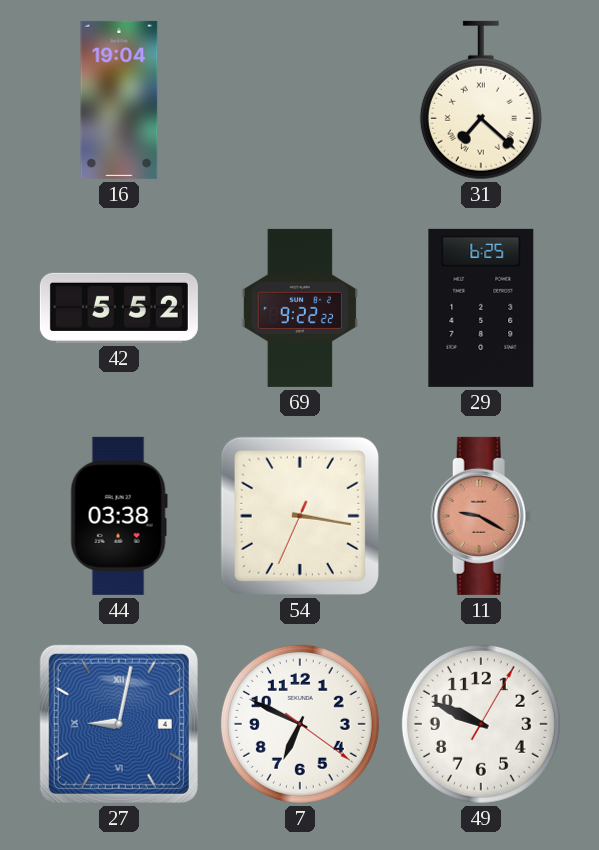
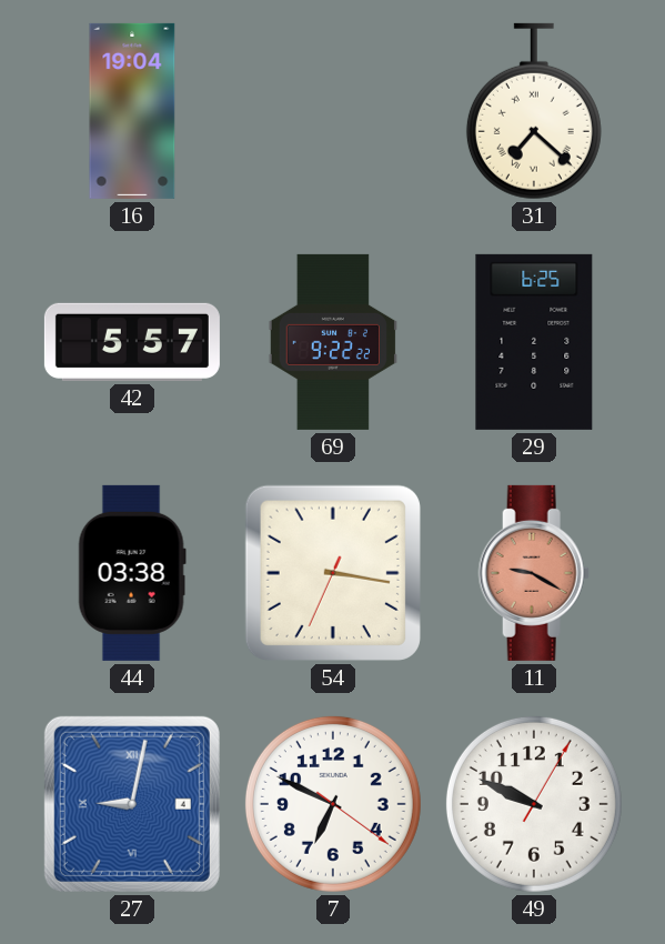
42: 5:52 -> 5:57 (132, 342)
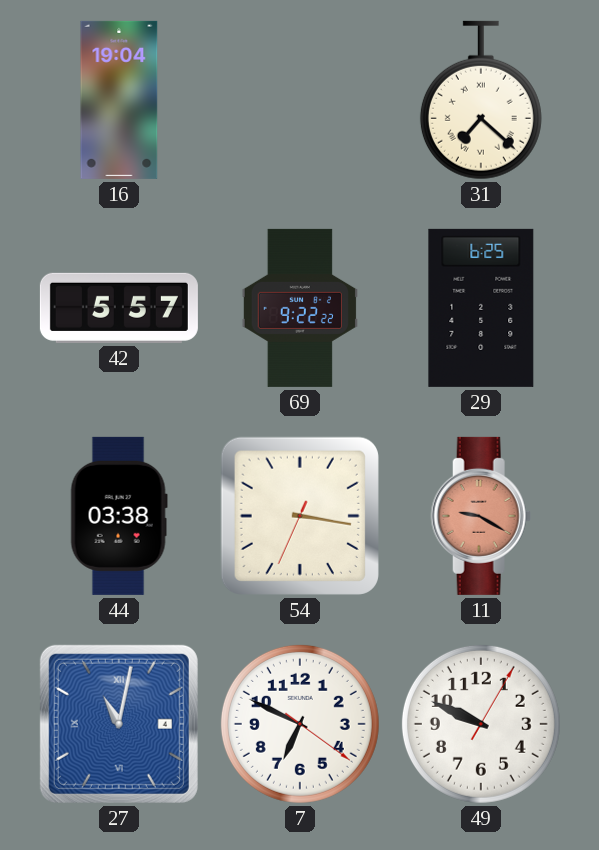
27: 9:02 -> 11:02 (119, 724)
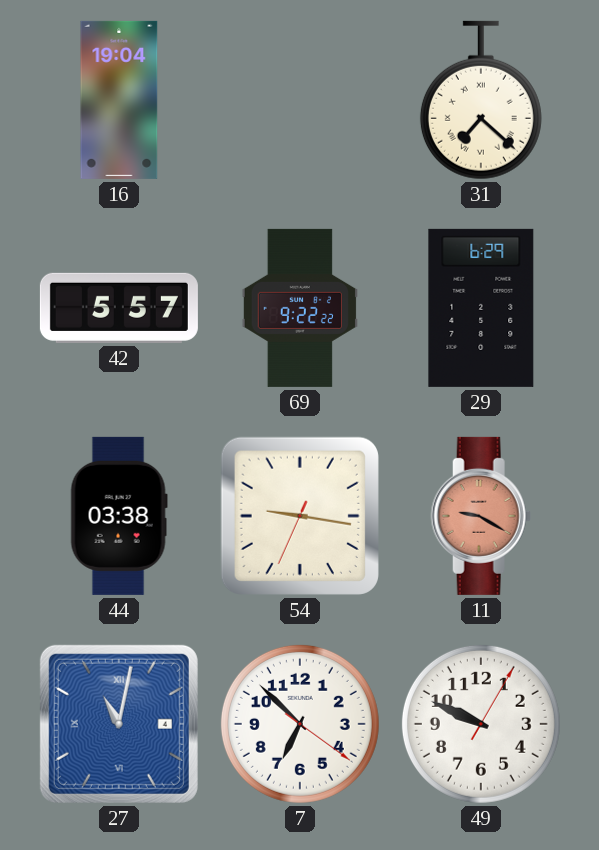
29: 6:25 -> 6:29 (481, 308)
54: 3:16 -> 9:16 (300, 516)
7: 6:49 -> 6:52 (300, 724)
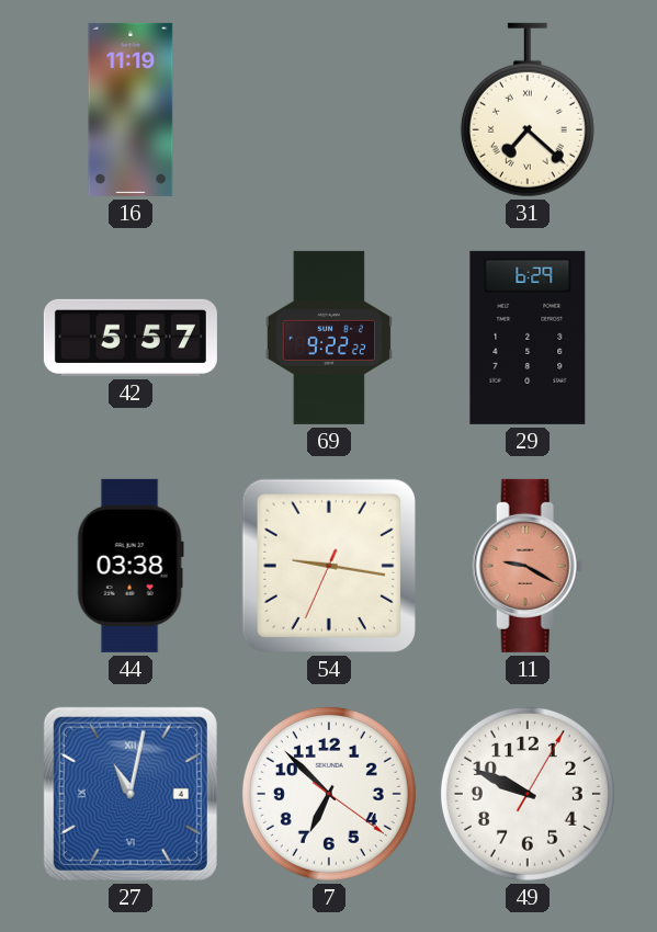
16: 19:04 -> 11:19 (131, 110)
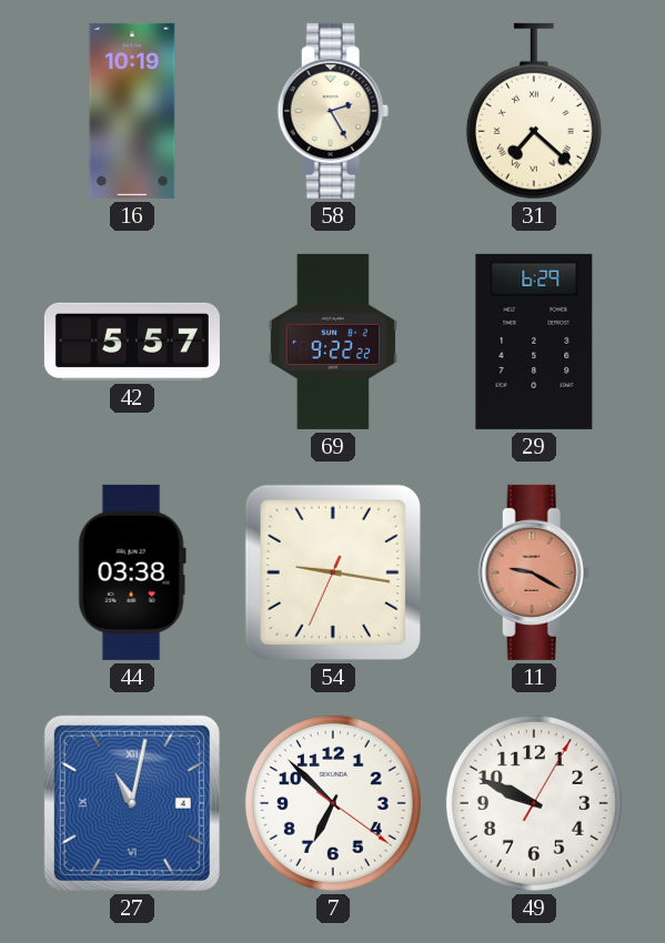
16: 11:19 -> 10:19 (132, 111)
58: none -> 2:25 (333, 111)
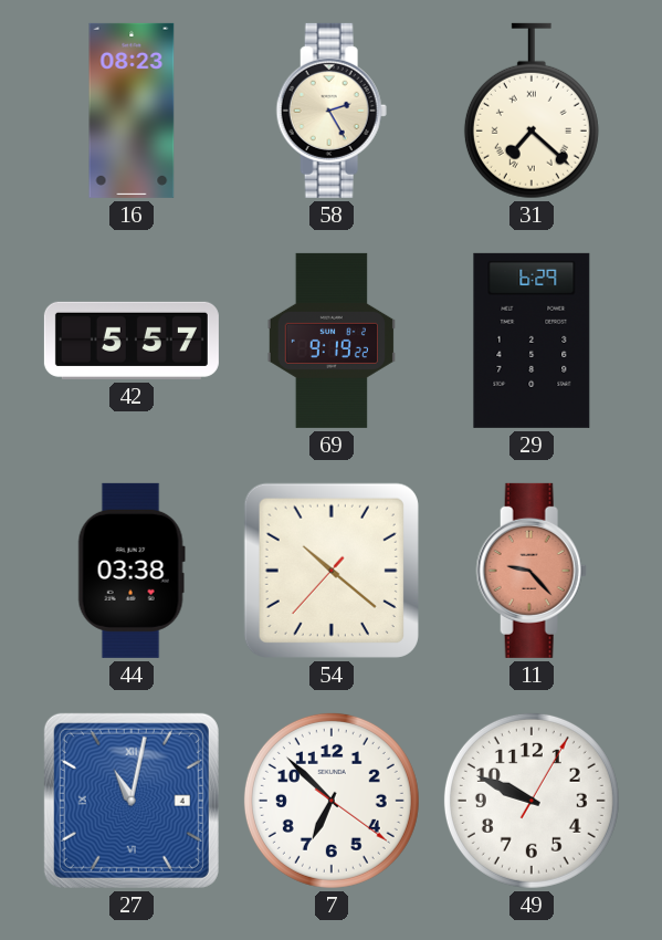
16: 10:19 -> 08:23 (132, 111)
69: 9:22 -> 9:19 (332, 341)
54: 9:16 -> 10:21 (332, 571)
11: 9:20 -> 9:23 (532, 571)
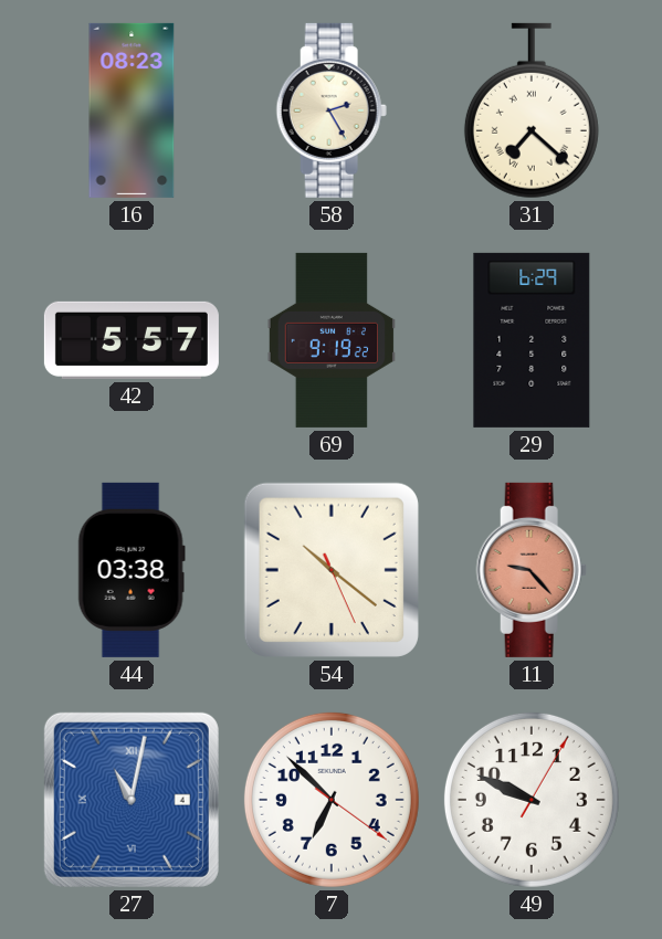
54: 10:21:37 -> 10:21:26 (332, 570)
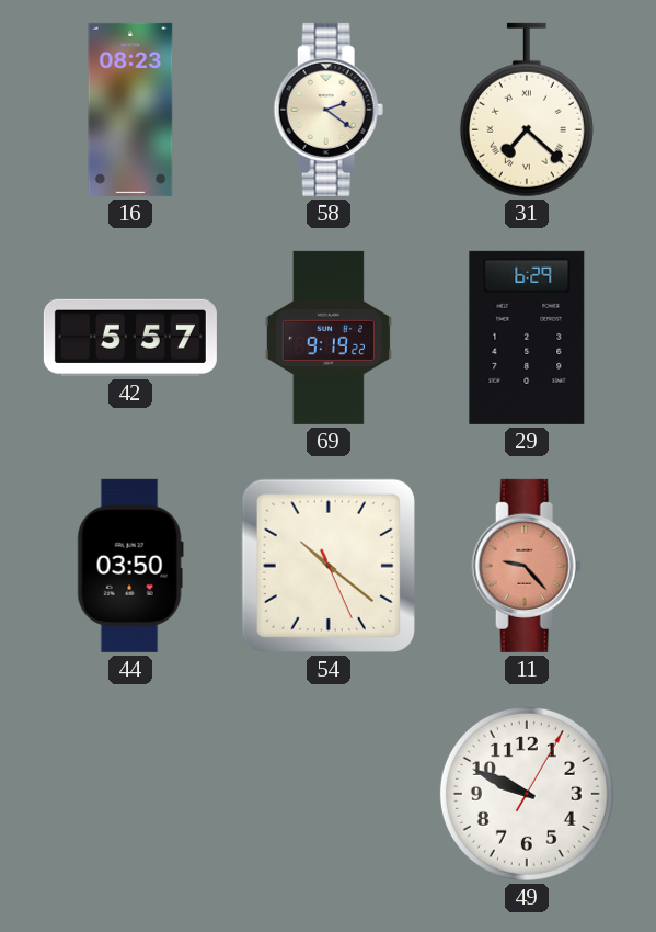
58: 2:25 -> 2:21 (329, 110)
44: 03:38 -> 03:50 (130, 566)
27: 11:02 -> none (132, 800)
7: 6:52 -> none (332, 800)
